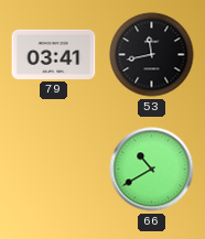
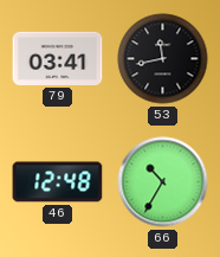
46: none -> 12:48 (58, 182)
66: 10:40 -> 10:35 (163, 182)
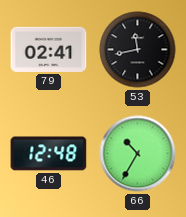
79: 03:41 -> 02:41 (49, 49)
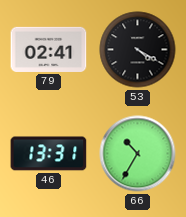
53: 11:43 -> 4:20 (138, 50)
46: 12:48 -> 13:31 (49, 154)
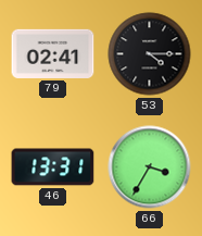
53: 4:20 -> 4:15 (150, 54)
66: 10:35 -> 3:35 (150, 167)
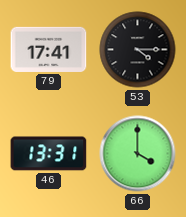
79: 02:41 -> 17:41 (49, 49)
66: 3:35 -> 4:00 (138, 154)
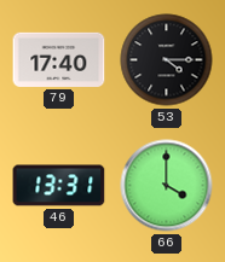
79: 17:41 -> 17:40 (59, 59)
